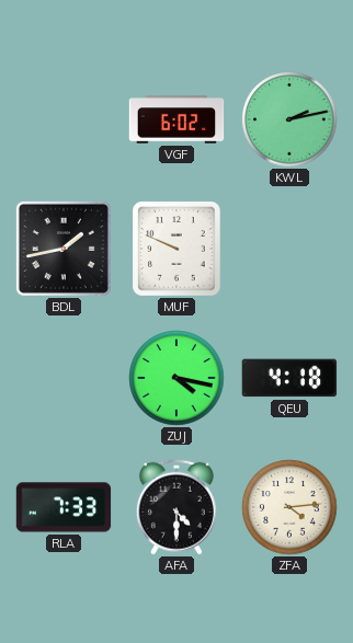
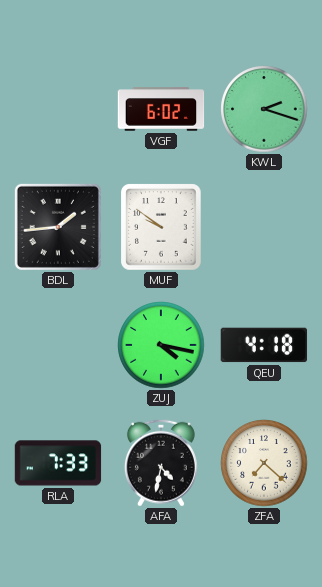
KWL: 2:13 -> 2:18 (264, 109)
BDL: 1:43 -> 1:44 (58, 227)
MUF: 9:49 -> 9:51 (161, 227)
AFA: 4:30 -> 4:32 (161, 463)
ZFA: 4:14 -> 7:22 (264, 463)
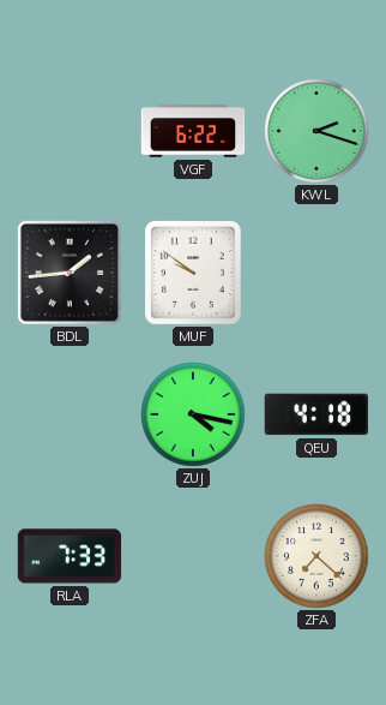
VGF: 6:02 -> 6:22 (193, 131)
AFA: 4:32 -> none (161, 463)
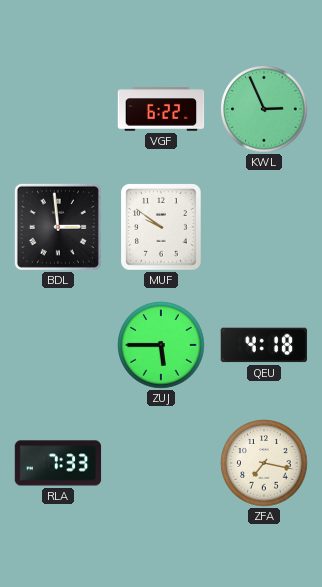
KWL: 2:18 -> 2:56 (264, 109)
BDL: 1:44 -> 2:59 (58, 227)
ZUJ: 4:17 -> 5:45 (161, 345)
ZFA: 7:22 -> 7:17 (264, 463)
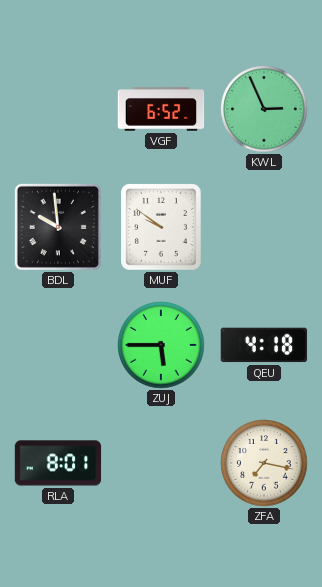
VGF: 6:22 -> 6:52 (161, 109)
BDL: 2:59 -> 9:59 (58, 227)
RLA: 7:33 -> 8:01 (58, 463)
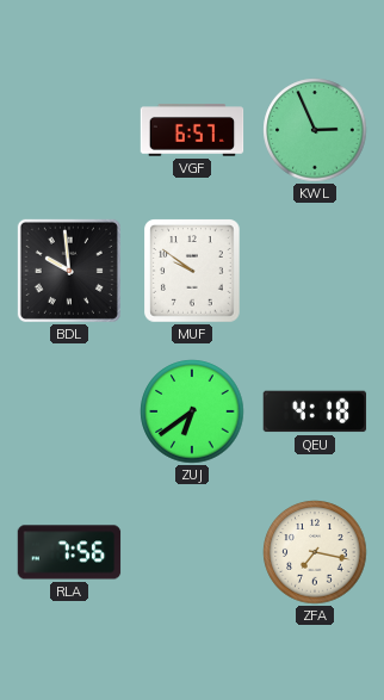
VGF: 6:52 -> 6:57 (192, 130)
ZUJ: 5:45 -> 6:39 (192, 411)
RLA: 8:01 -> 7:56 (69, 552)
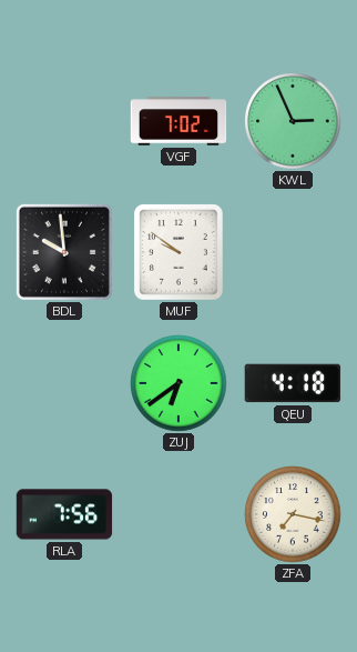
VGF: 6:57 -> 7:02 (178, 121)
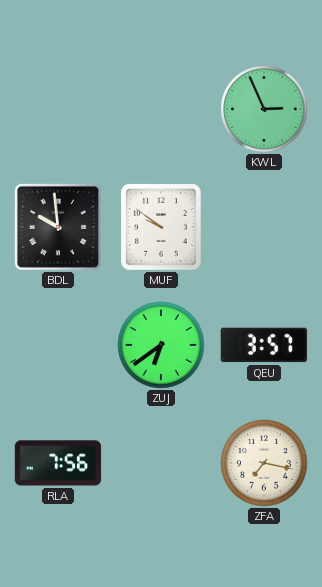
VGF: 7:02 -> none (178, 121)
QEU: 4:18 -> 3:57 (264, 345)
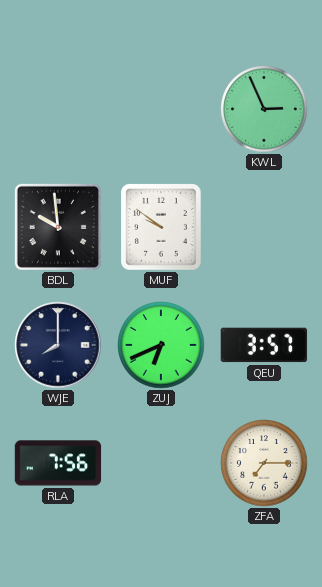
WJE: none -> 8:00 (58, 345)
ZUJ: 6:39 -> 6:41 (161, 345)
ZFA: 7:17 -> 7:15 (264, 463)
